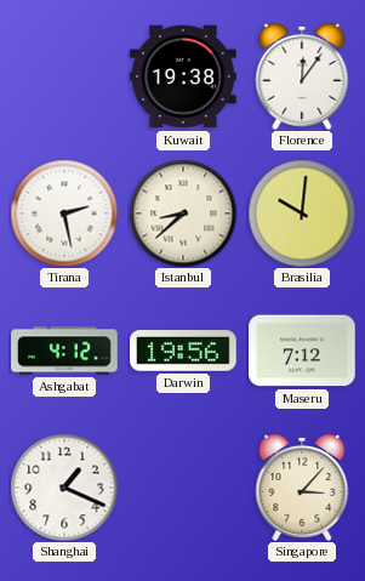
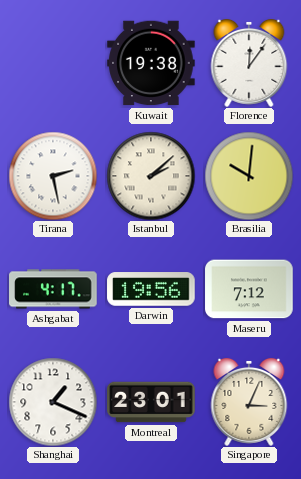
Istanbul: 8:38 -> 2:08 (151, 176)
Ashgabat: 4:12 -> 4:17 (53, 289)
Montreal: none -> 23:01 (151, 402)
Singapore: 3:07 -> 3:04 (249, 402)
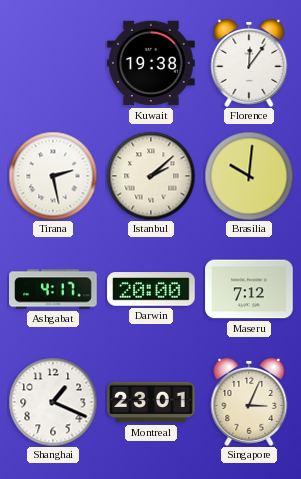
Darwin: 19:56 -> 20:00 (151, 289)
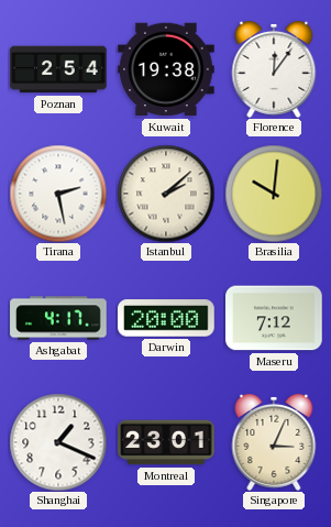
Poznan: none -> 2:54 (58, 69)
